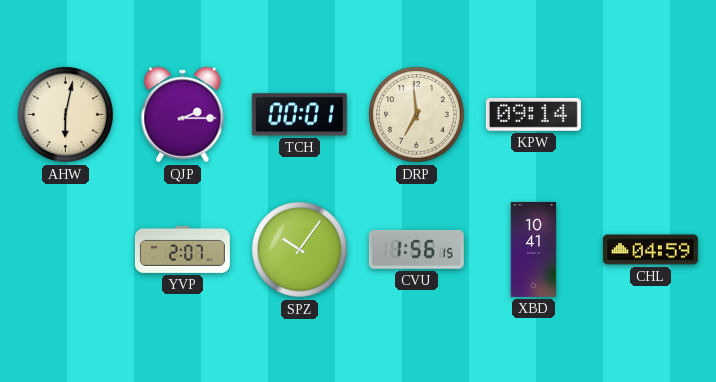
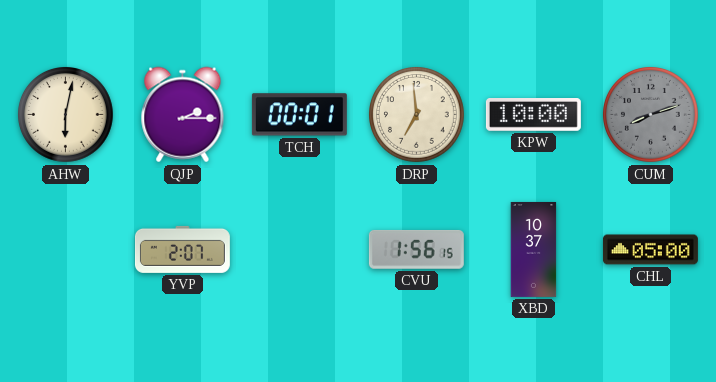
KPW: 09:14 -> 10:00 (533, 115)
CUM: none -> 8:12 (651, 115)
SPZ: 10:06 -> none (300, 250)
XBD: 10:41 -> 10:37 (534, 249)
CHL: 04:59 -> 05:00 (650, 250)
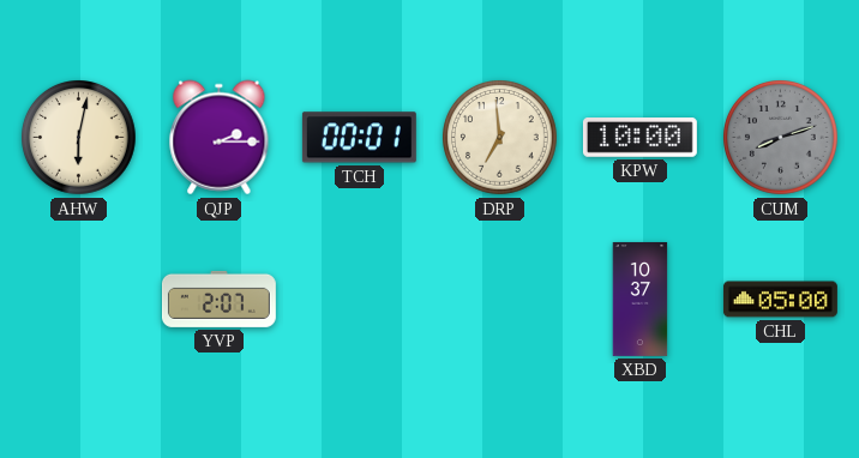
CVU: 1:56 -> none (416, 249)
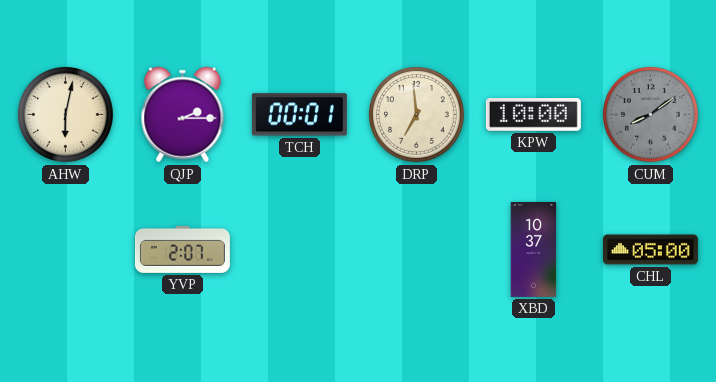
CUM: 8:12 -> 8:09 (651, 115)
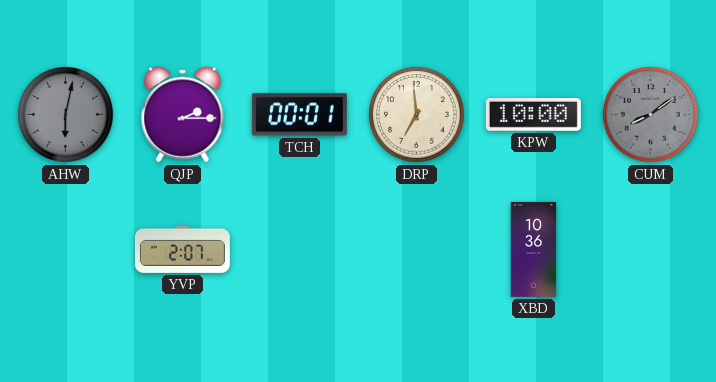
AHW dial: cream -> grey (66, 115)
XBD: 10:37 -> 10:36 (534, 249)
CHL: 05:00 -> none (650, 250)
